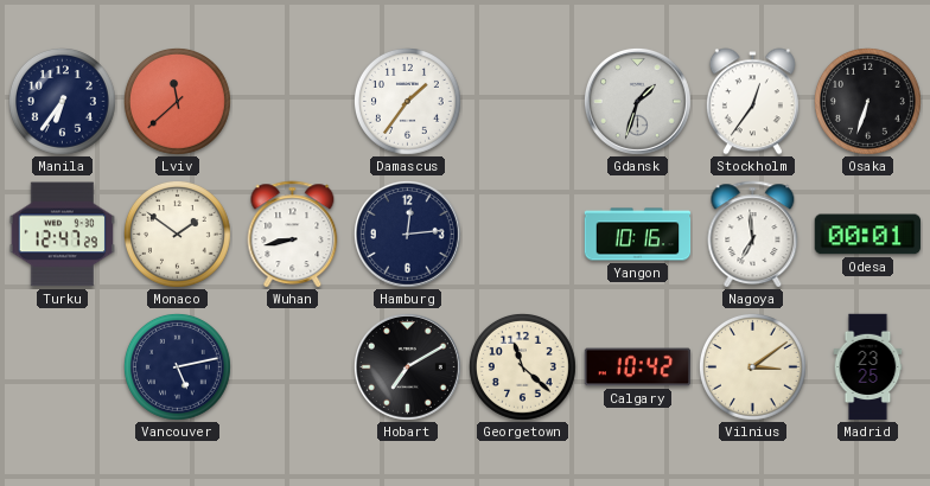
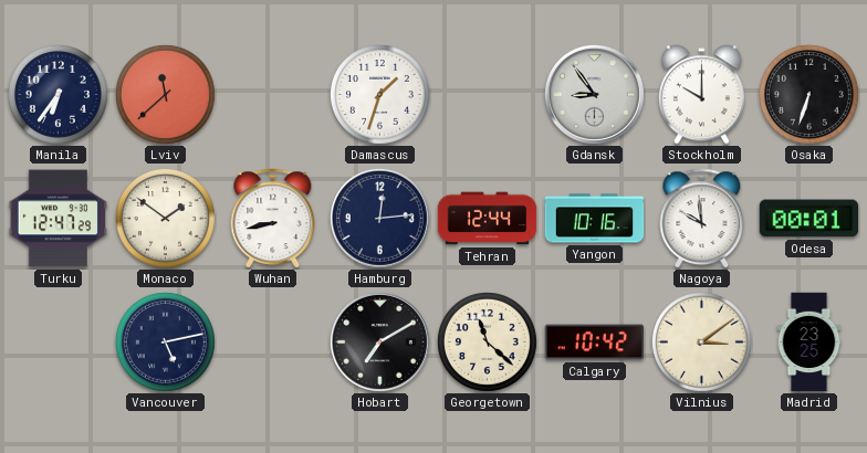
Damascus: 1:36 -> 1:33 (380, 95)
Gdansk: 1:33 -> 8:54 (594, 94)
Stockholm: 12:36 -> 10:00 (701, 95)
Tehran: none -> 12:44 (488, 219)
Nagoya: 6:59 -> 9:59 (702, 219)
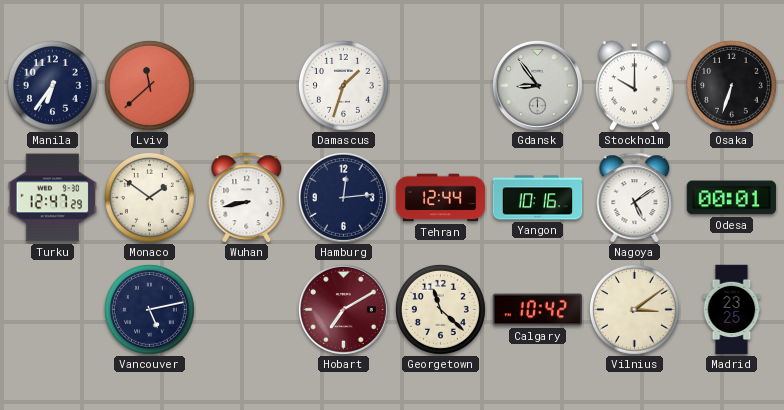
Nagoya: 9:59 -> 5:09 (635, 198)
Hobart dial: black -> burgundy (343, 309)
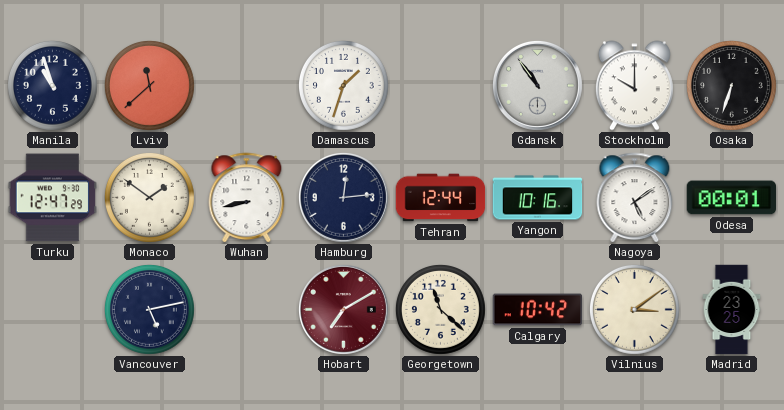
Manila: 6:36 -> 10:57 (53, 86)
Gdansk: 8:54 -> 10:54 (537, 85)
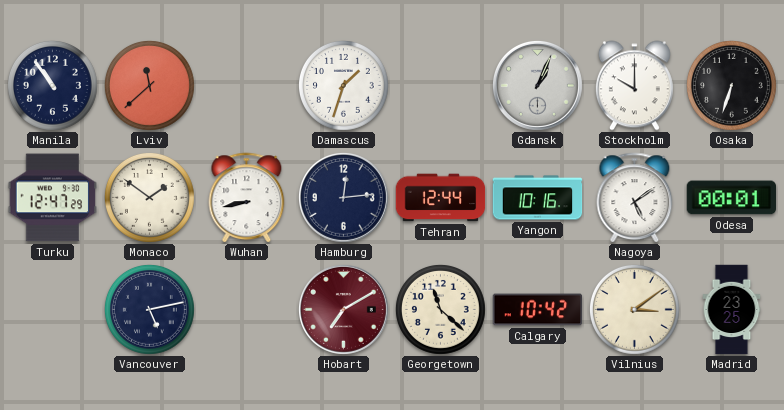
Manila: 10:57 -> 10:54 (53, 86)
Gdansk: 10:54 -> 1:04 (537, 85)
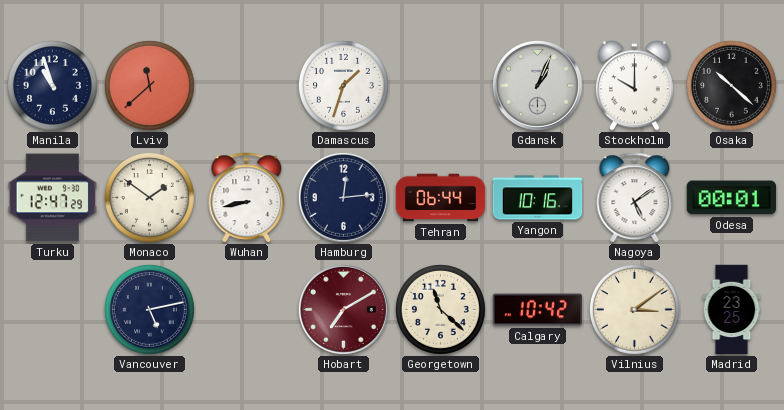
Manila: 10:54 -> 10:57 (53, 86)
Osaka: 6:33 -> 10:22 (732, 86)
Tehran: 12:44 -> 06:44 (441, 198)
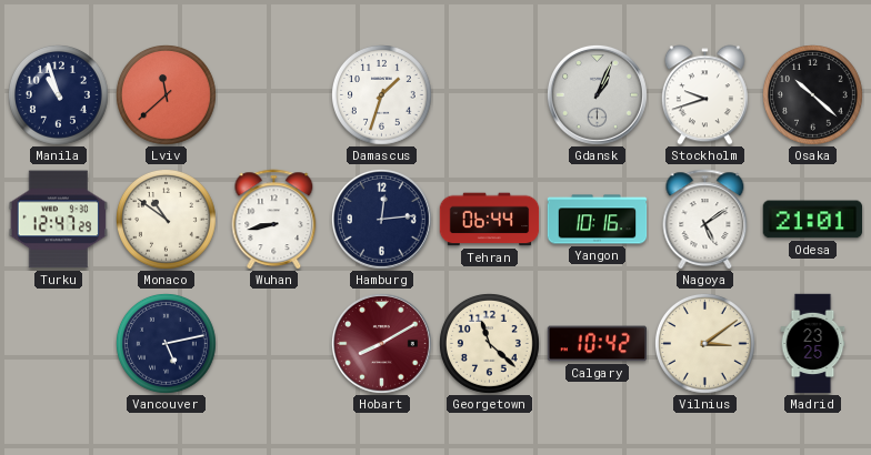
Stockholm: 10:00 -> 9:42 (704, 95)
Monaco: 1:51 -> 10:51 (167, 220)
Odesa: 00:01 -> 21:01 (813, 220)
Hobart: 7:10 -> 8:10 (381, 343)
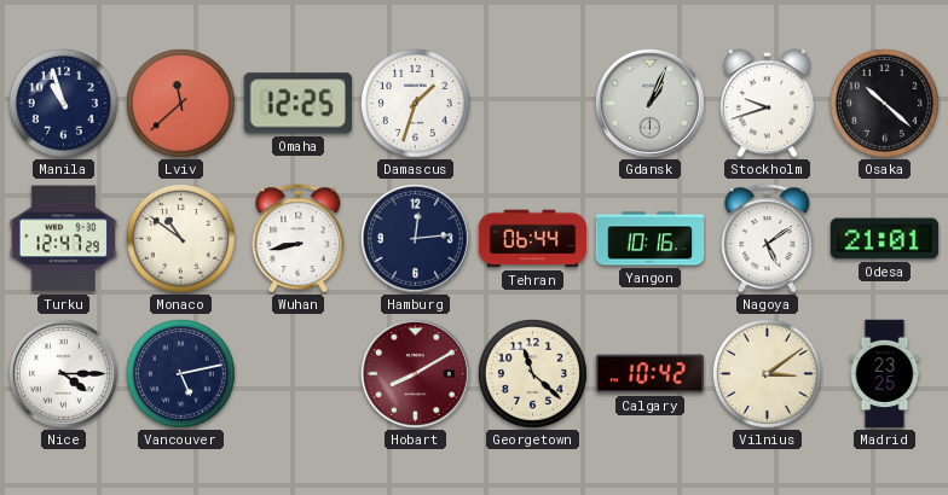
Omaha: none -> 12:25 (297, 104)
Nice: none -> 4:15 (63, 373)
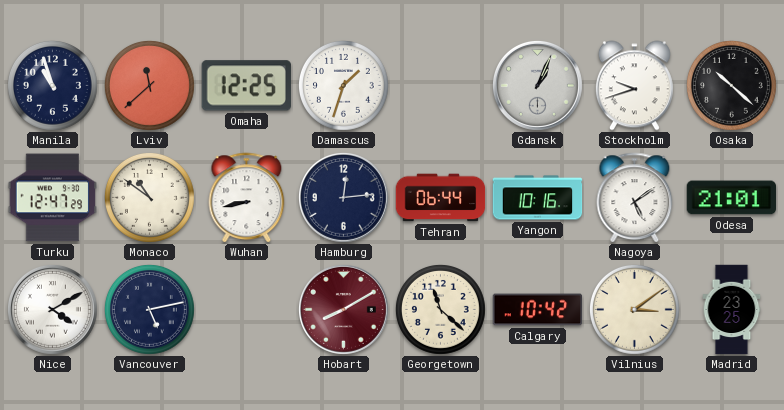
Nice: 4:15 -> 4:10 (52, 309)
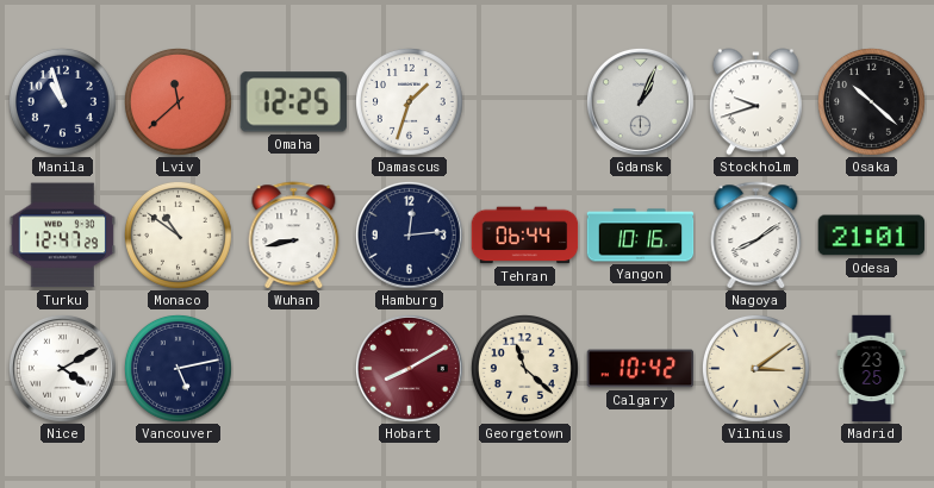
Nagoya: 5:09 -> 8:09 (756, 236)
